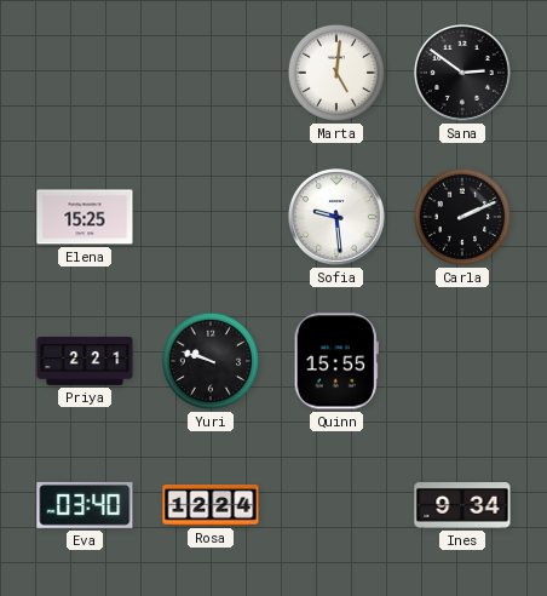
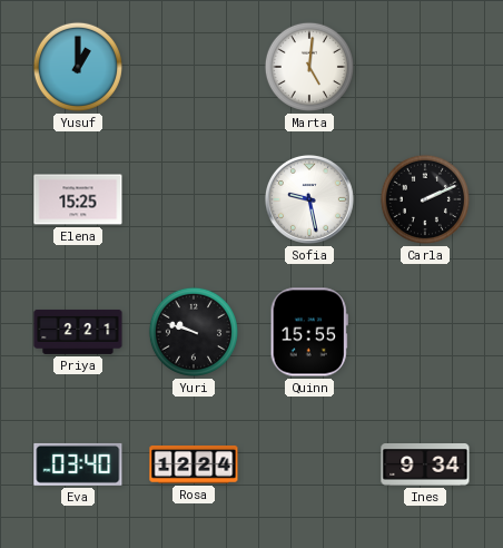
Yusuf: none -> 1:00 (78, 67)
Sana: 2:51 -> none (462, 73)
Sofia: 9:29 -> 9:28 (309, 199)
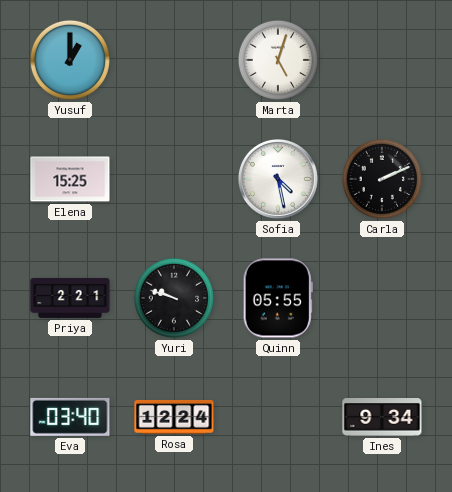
Marta: 5:01 -> 5:03 (278, 60)
Sofia: 9:28 -> 4:28 (278, 179)
Quinn: 15:55 -> 05:55 (278, 298)
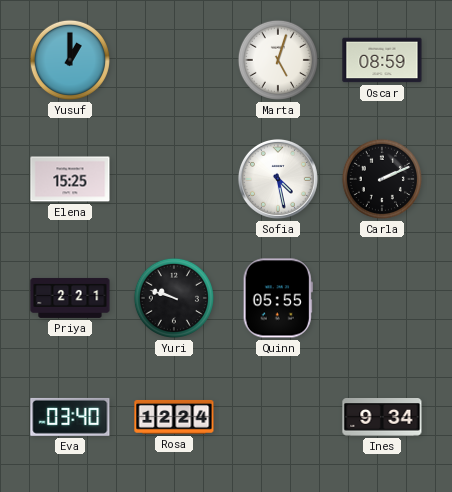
Oscar: none -> 08:59 (382, 60)
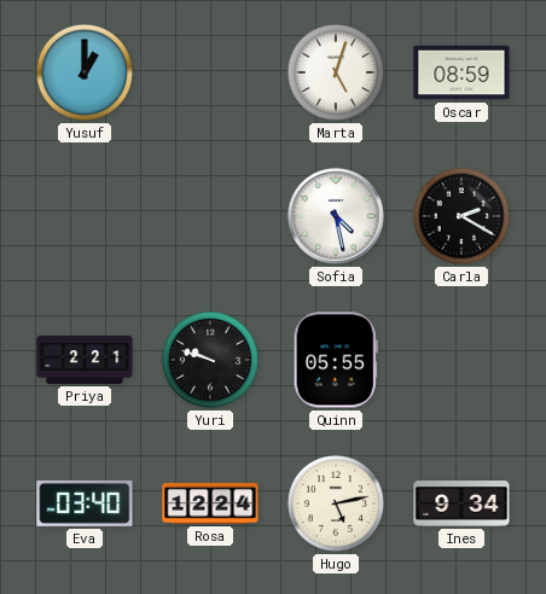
Elena: 15:25 -> none (70, 179)
Carla: 2:11 -> 2:20 (461, 216)
Hugo: none -> 5:13 (336, 503)
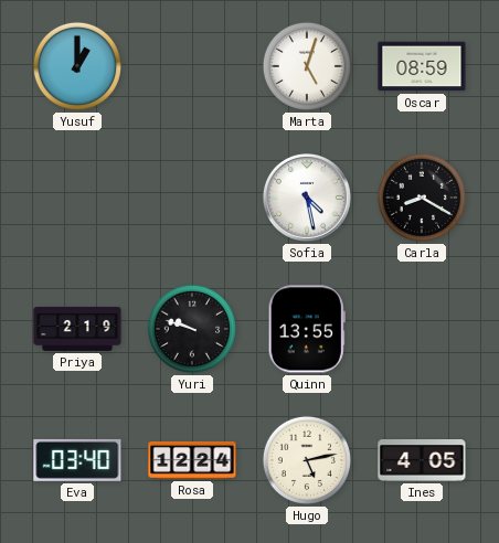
Carla: 2:20 -> 8:20 (422, 198)
Priya: 2:21 -> 2:19 (77, 329)
Quinn: 05:55 -> 13:55 (307, 329)
Ines: 9:34 -> 4:05 (422, 460)
